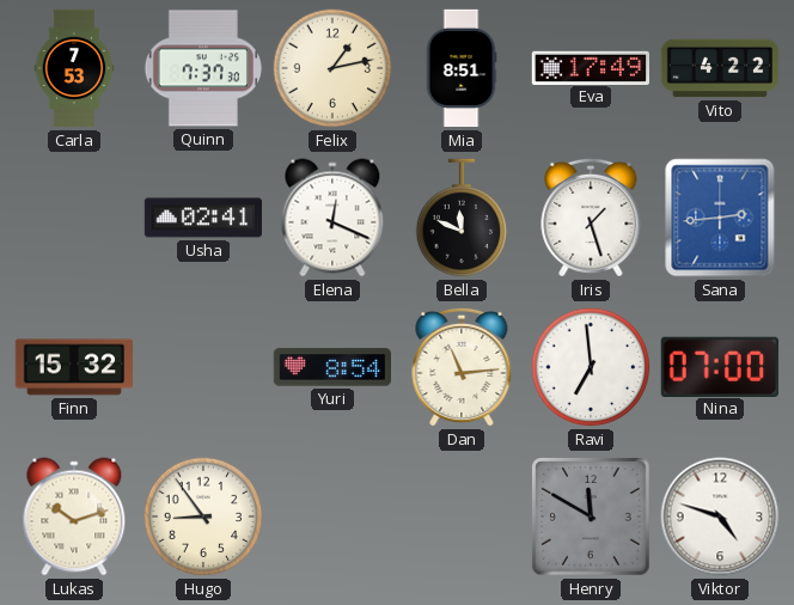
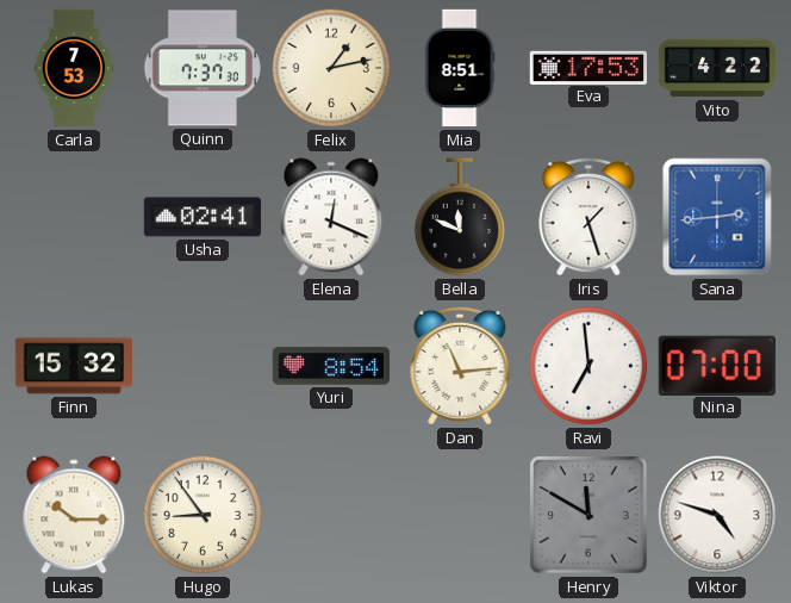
Eva: 17:49 -> 17:53 (587, 67)
Lukas: 10:12 -> 10:15 (74, 515)
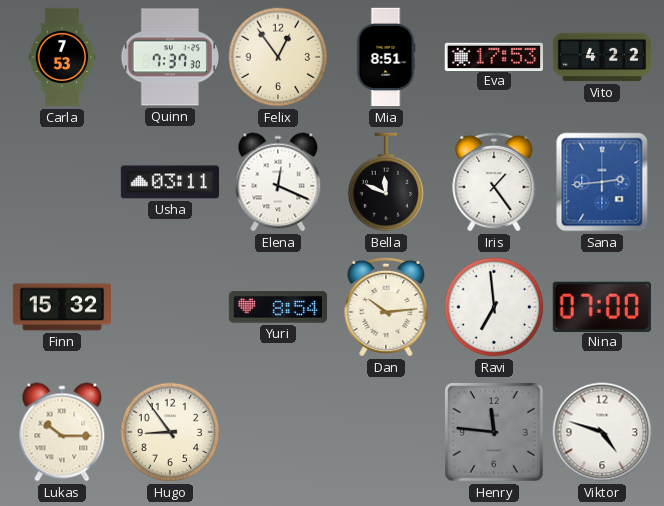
Felix: 1:13 -> 12:54 (278, 57)
Usha: 02:41 -> 03:11 (170, 182)
Iris: 1:27 -> 1:24 (494, 182)
Dan: 11:14 -> 10:14 (386, 307)
Henry: 11:50 -> 11:46 (495, 433)
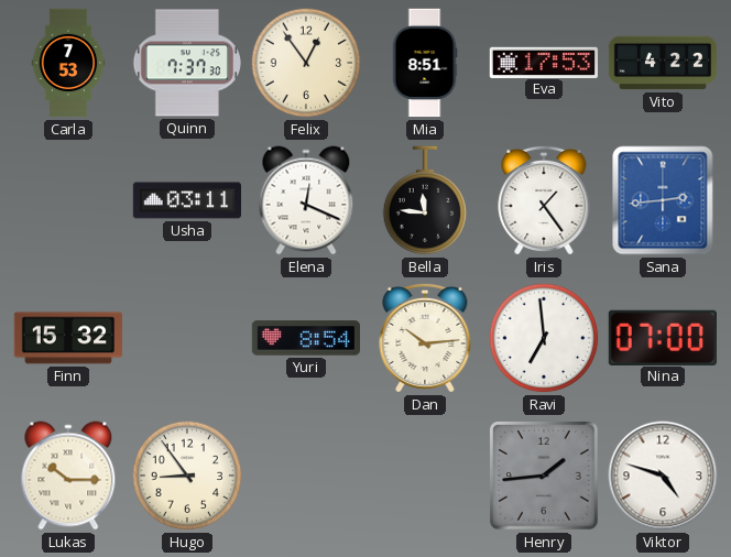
Bella: 11:49 -> 11:46 (425, 200)
Henry: 11:46 -> 1:44 (545, 477)
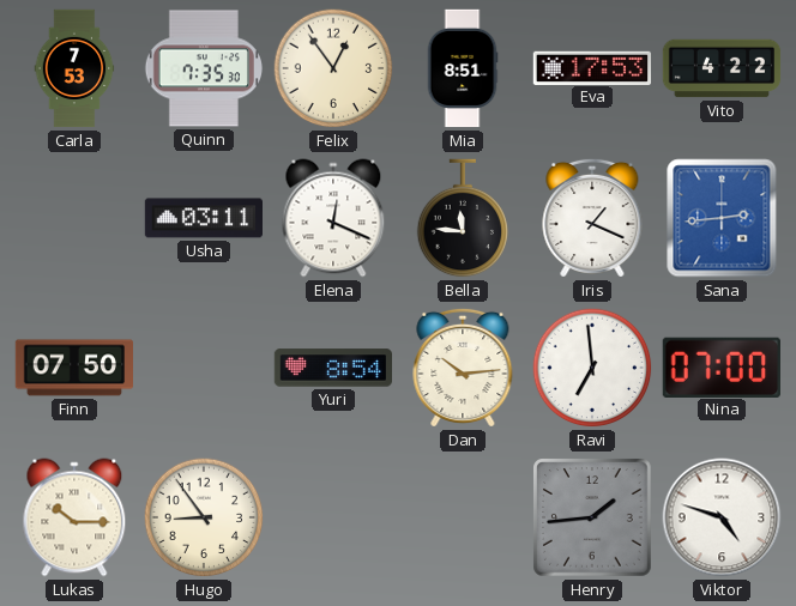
Quinn: 7:37 -> 7:35 (203, 68)
Iris: 1:24 -> 1:19 (592, 218)
Finn: 15:32 -> 07:50 (73, 368)
